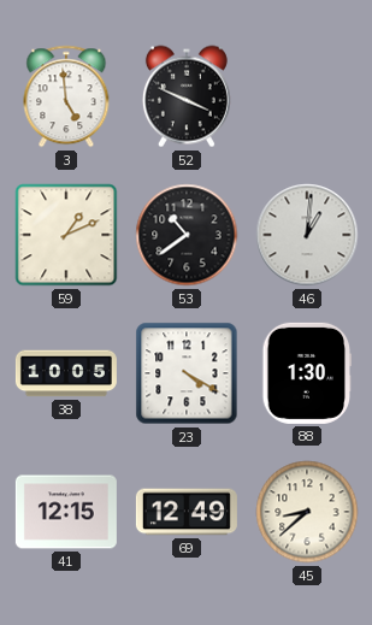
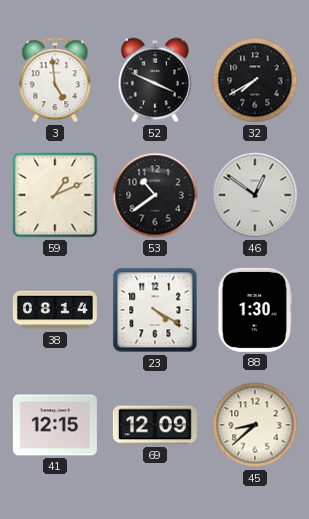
32: none -> 7:40 (255, 80)
46: 1:01 -> 12:51 (255, 195)
38: 10:05 -> 08:14 (55, 310)
69: 12:49 -> 12:09 (155, 425)
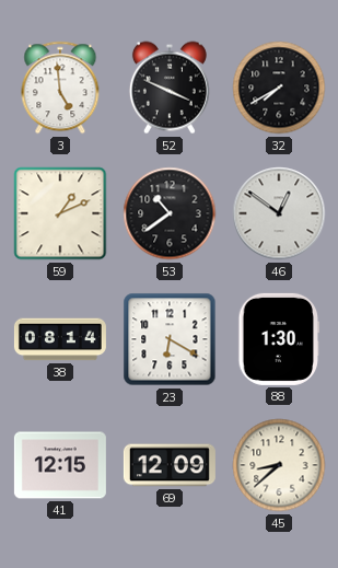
23: 4:20 -> 6:20 (170, 339)
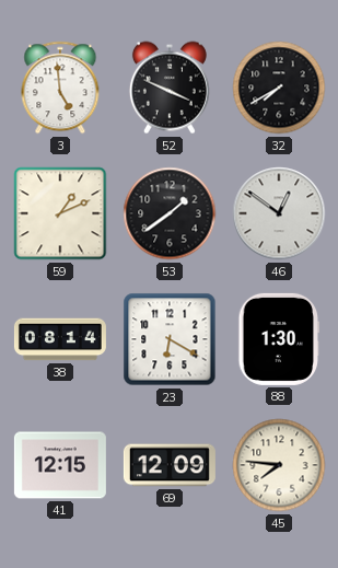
53: 10:39 -> 1:39 (170, 213)
45: 8:38 -> 7:46 (279, 465)
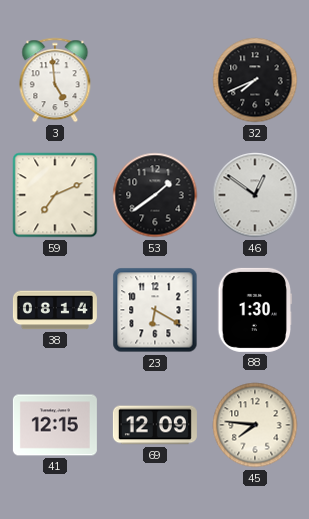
52: 3:49 -> none (170, 88)
32: 7:40 -> 7:41 (255, 80)
59: 1:11 -> 7:11 (55, 195)
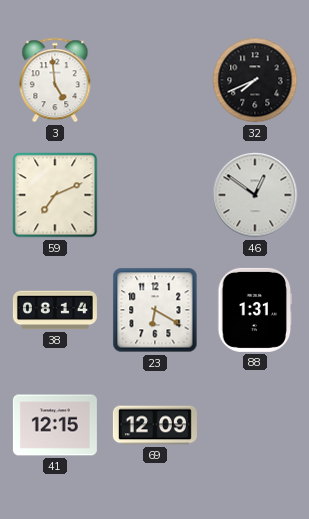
53: 1:39 -> none (155, 195)
88: 1:30 -> 1:31 (254, 310)
45: 7:46 -> none (255, 425)
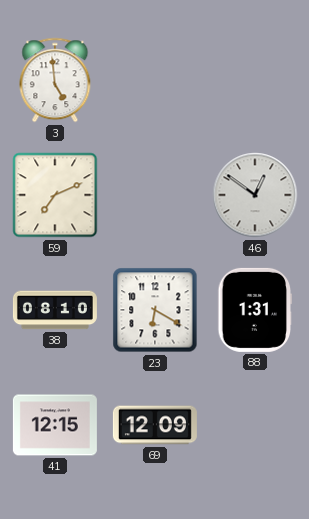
32: 7:41 -> none (255, 80)
38: 08:14 -> 08:10 (55, 310)
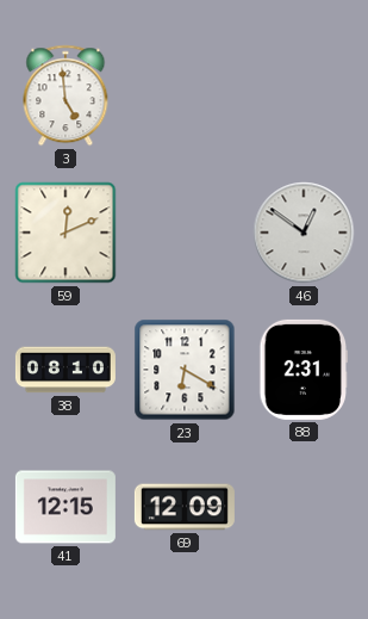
59: 7:11 -> 12:11 (66, 233)
88: 1:31 -> 2:31 (302, 370)
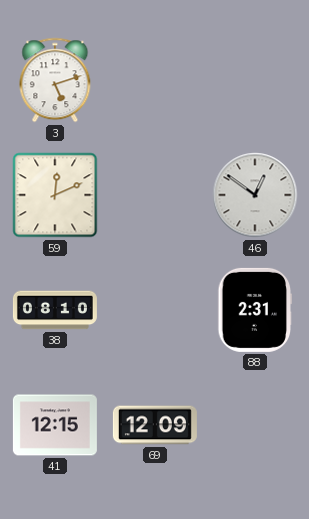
3: 4:59 -> 5:12 (55, 80)
23: 6:20 -> none (185, 370)
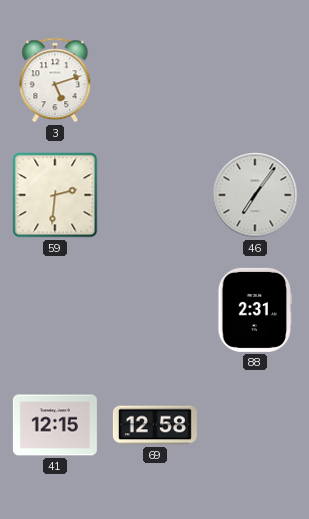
59: 12:11 -> 2:31 (55, 195)
46: 12:51 -> 7:06 (255, 195)
38: 08:10 -> none (55, 310)
69: 12:09 -> 12:58 (155, 425)
